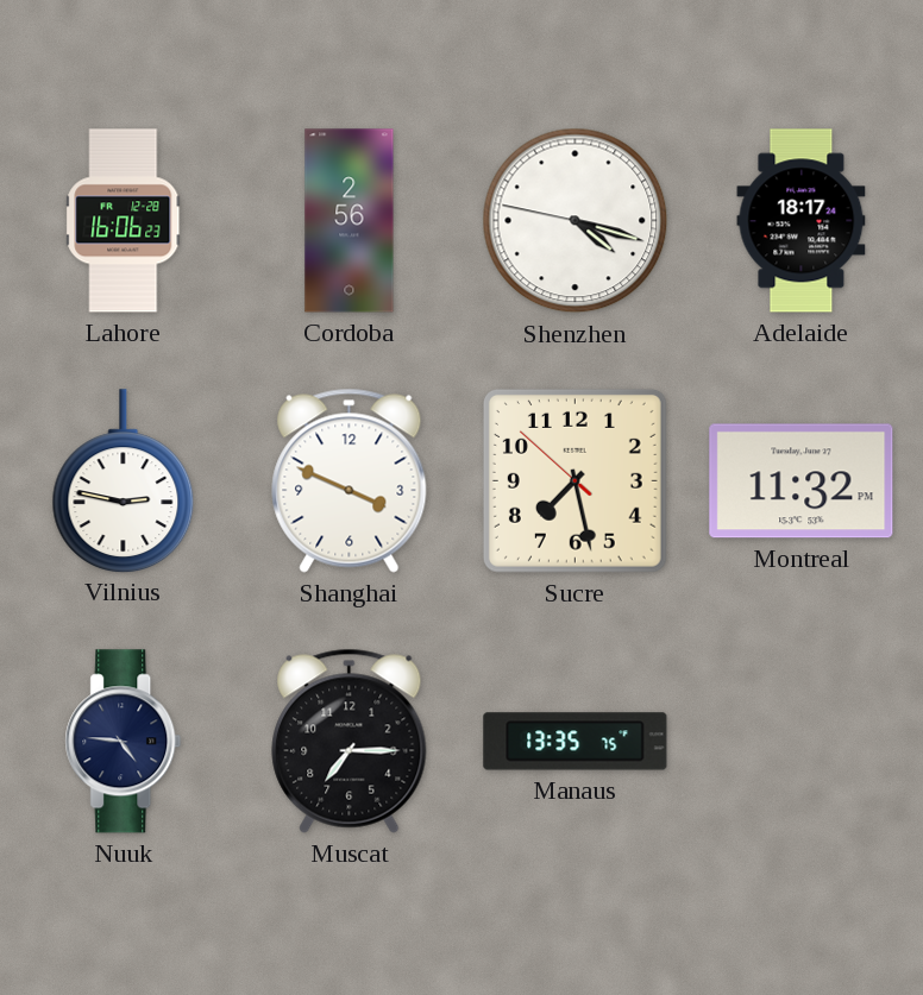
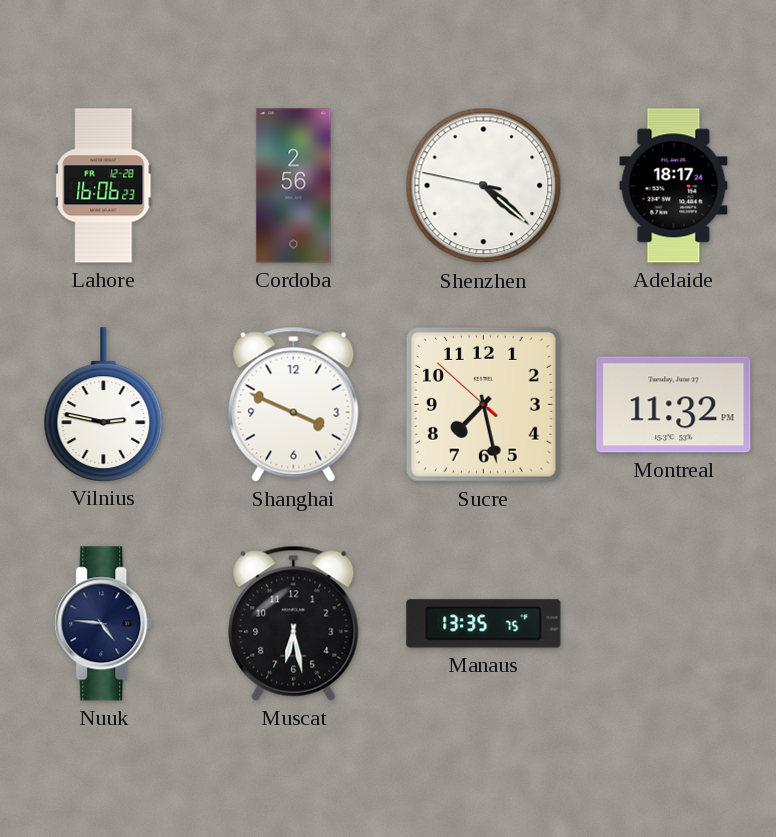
Shenzhen: 4:17 -> 4:21 (484, 186)
Muscat: 7:15 -> 6:28 (294, 623)
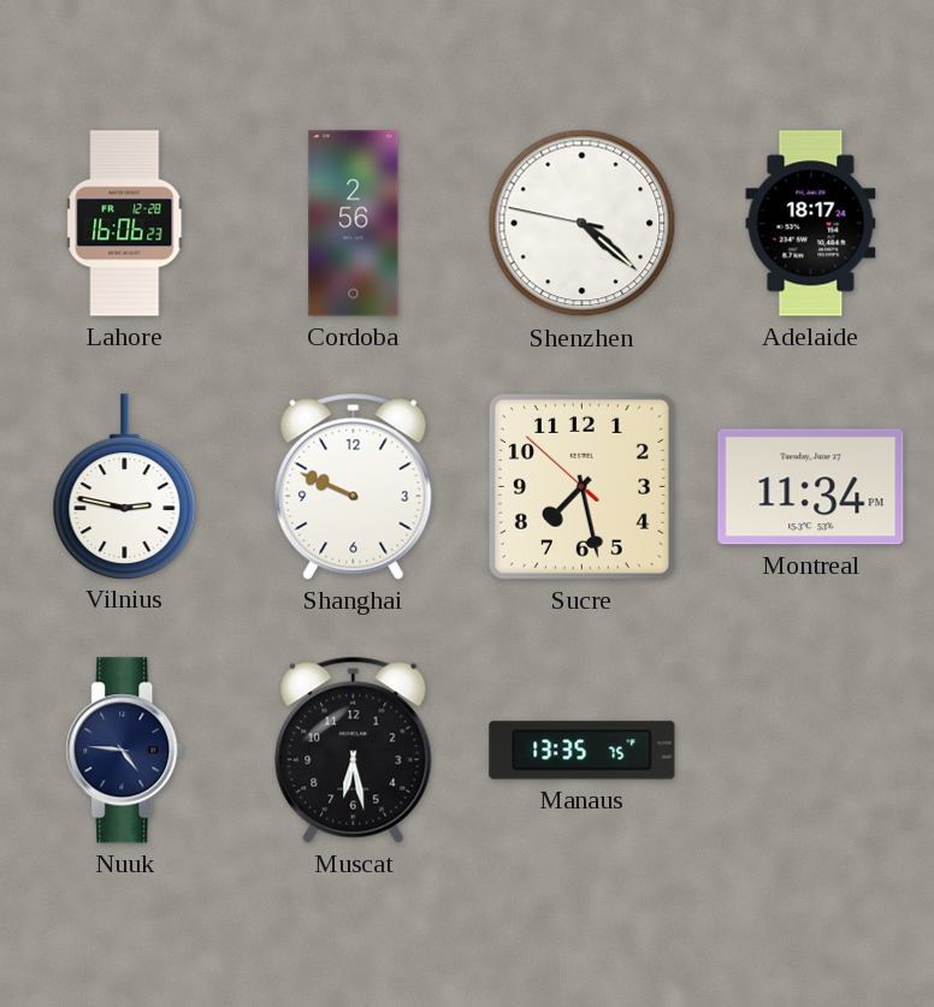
Shanghai: 3:49 -> 9:49 (354, 486)
Montreal: 11:32 -> 11:34 (811, 487)
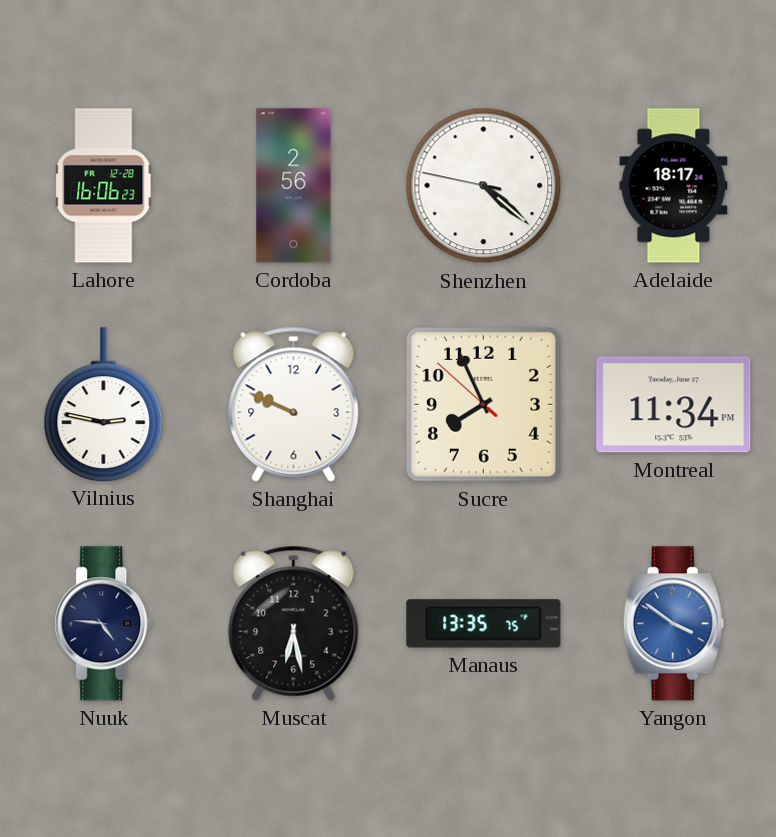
Sucre: 7:27 -> 7:55 (483, 404)
Yangon: none -> 3:51 (673, 624)
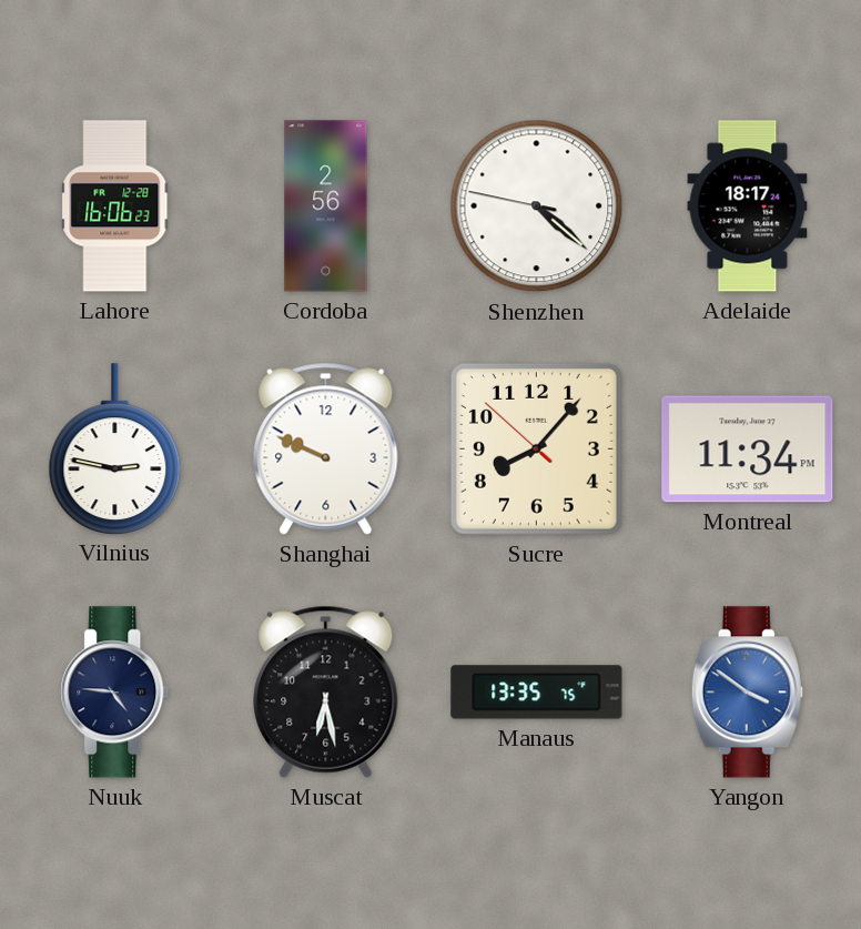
Sucre: 7:55 -> 8:06 (536, 448)
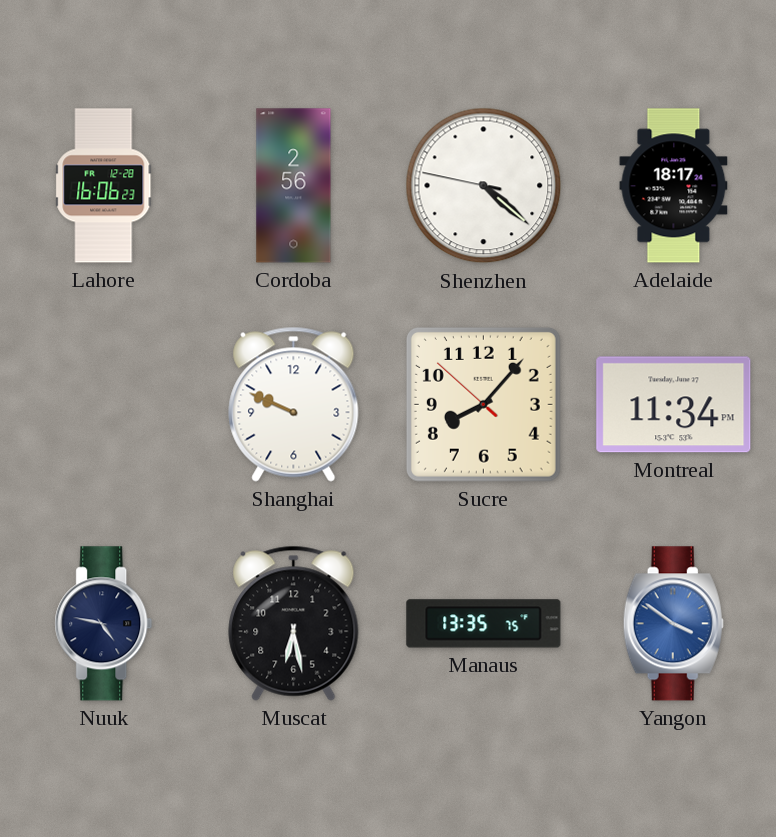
Vilnius: 2:47 -> none (115, 448)
Nuuk: 4:46 -> 4:47 (104, 624)
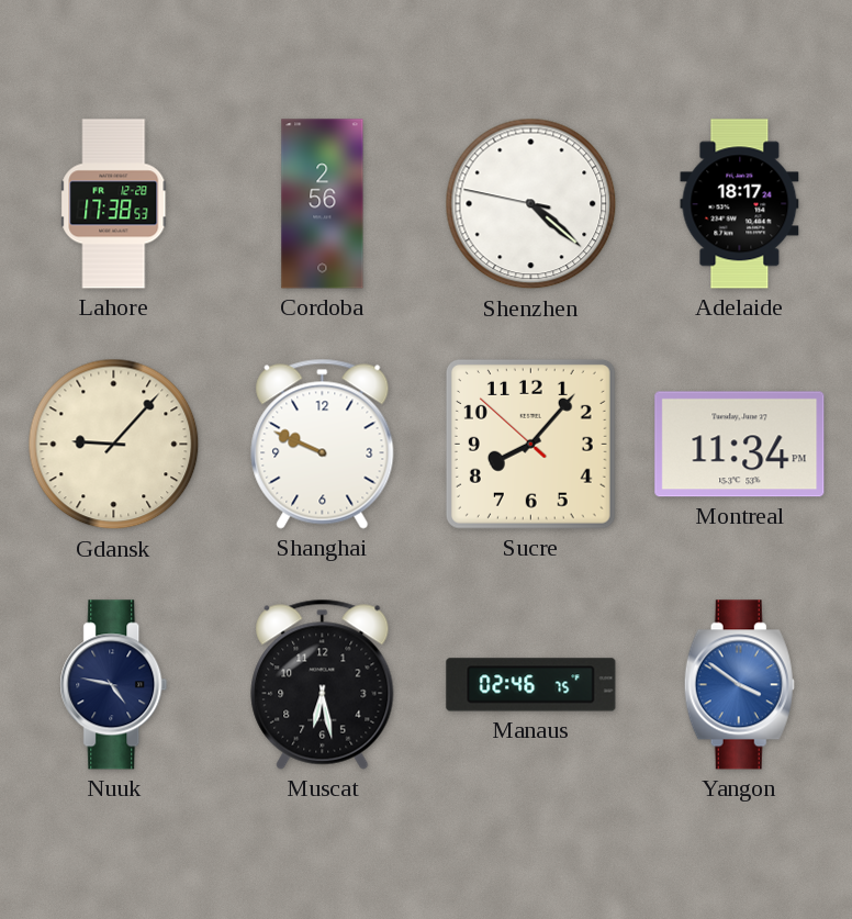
Lahore: 16:06 -> 17:38 (114, 204)
Gdansk: none -> 9:07 (114, 445)
Manaus: 13:35 -> 02:46 (531, 685)
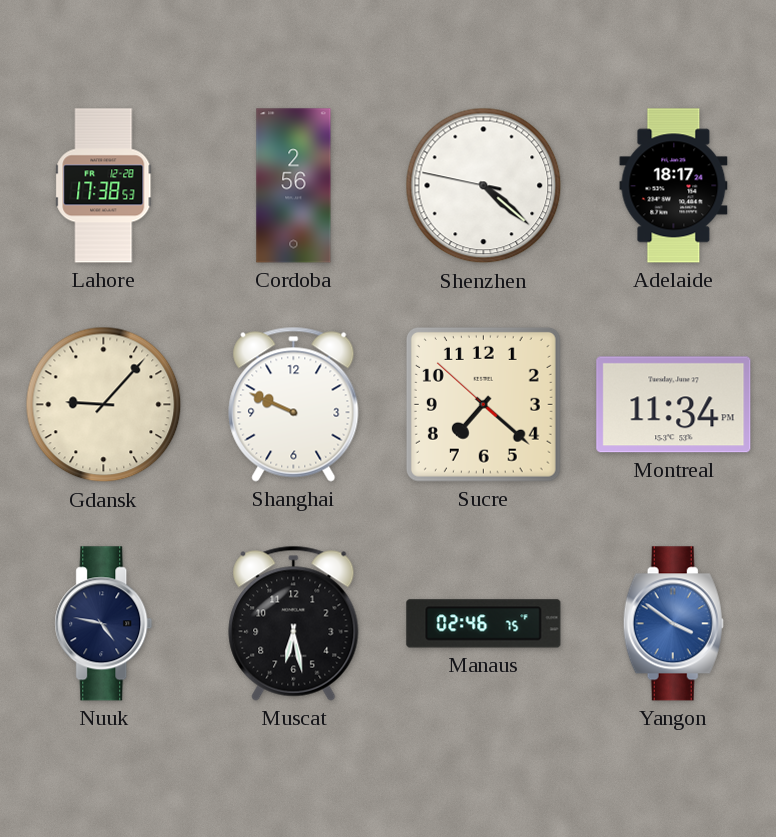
Sucre: 8:06 -> 7:21 (483, 404)
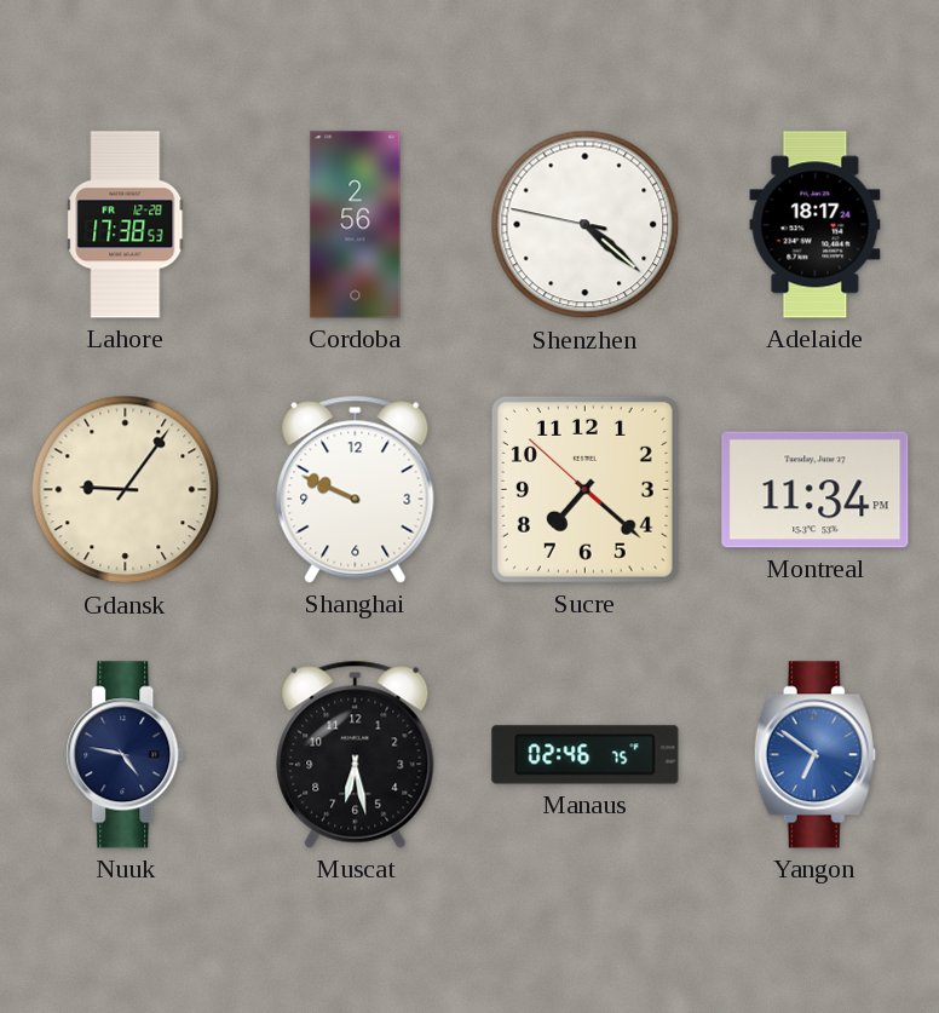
Gdansk: 9:07 -> 9:06 (126, 490)
Yangon: 3:51 -> 6:51 (814, 755)
